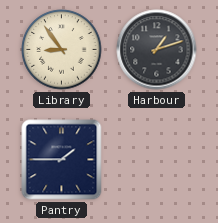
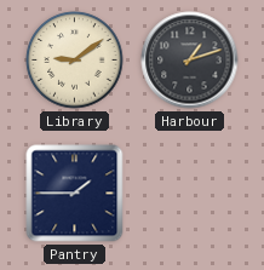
Library: 8:54 -> 9:09 (75, 61)
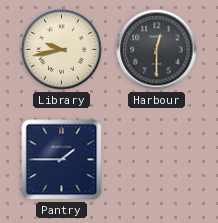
Library: 9:09 -> 9:43 (62, 50)
Harbour: 1:12 -> 12:30 (157, 50)
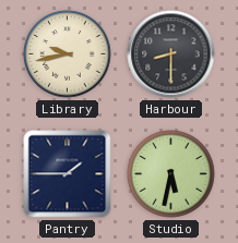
Harbour: 12:30 -> 8:30 (171, 54)
Studio: none -> 5:32 (171, 174)
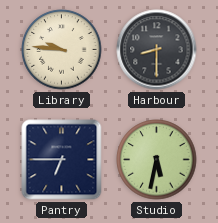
Library: 9:43 -> 9:46 (62, 50)
Pantry: 1:45 -> 6:45 (62, 160)
